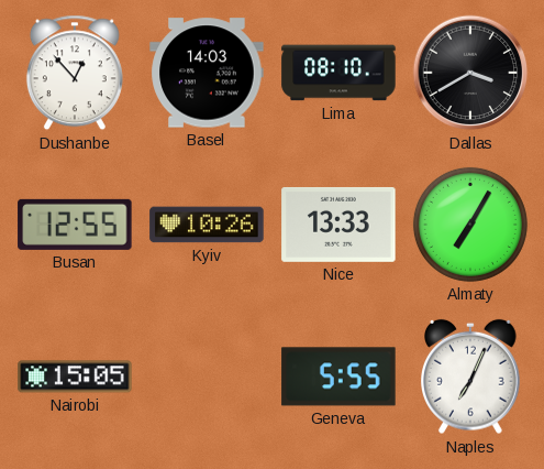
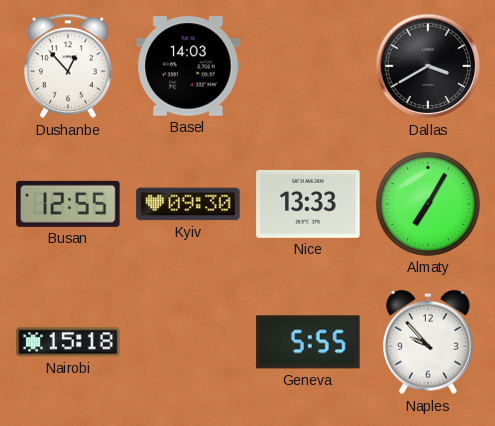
Lima: 08:10 -> none (338, 73)
Kyiv: 10:26 -> 09:30 (188, 204)
Nairobi: 15:05 -> 15:18 (68, 342)
Naples: 7:04 -> 9:53 (429, 342)
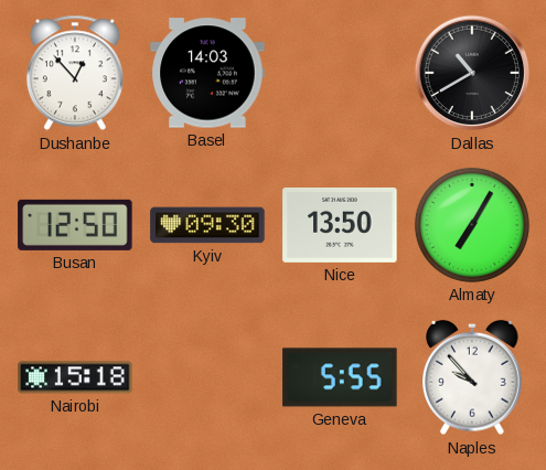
Dallas: 3:40 -> 10:40 (472, 73)
Busan: 12:55 -> 12:50 (75, 225)
Nice: 13:33 -> 13:50 (340, 225)
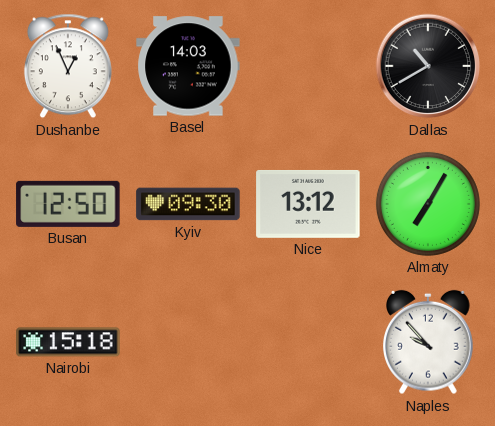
Dushanbe: 12:53 -> 12:56 (68, 66)
Nice: 13:50 -> 13:12 (308, 204)
Geneva: 5:55 -> none (340, 377)
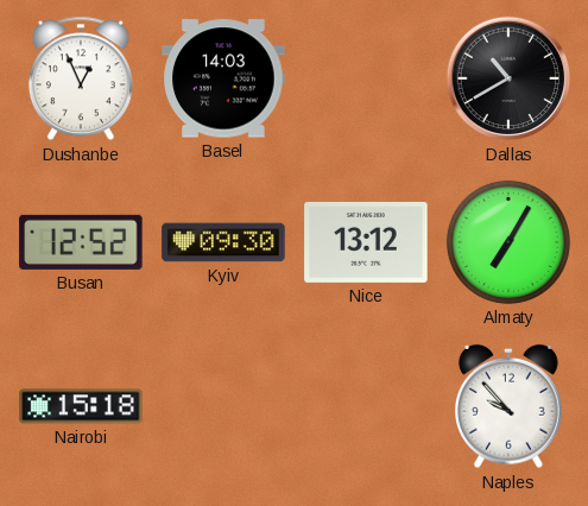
Busan: 12:50 -> 12:52 (81, 242)
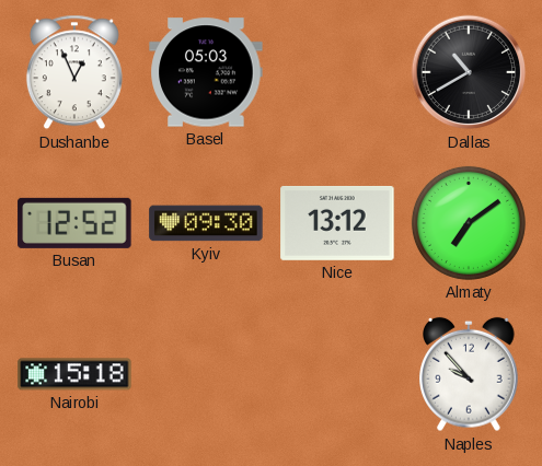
Basel: 14:03 -> 05:03 (206, 72)
Almaty: 7:05 -> 7:09 (469, 223)
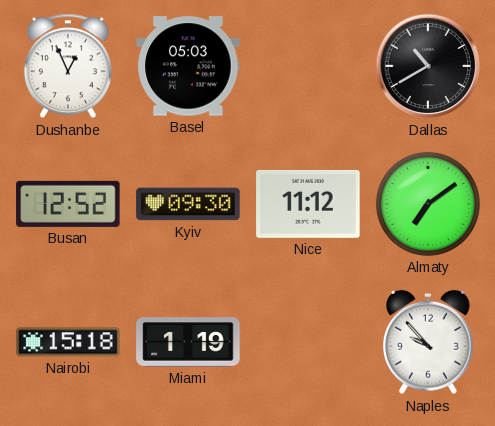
Nice: 13:12 -> 11:12 (308, 204)
Miami: none -> 1:19 (188, 342)
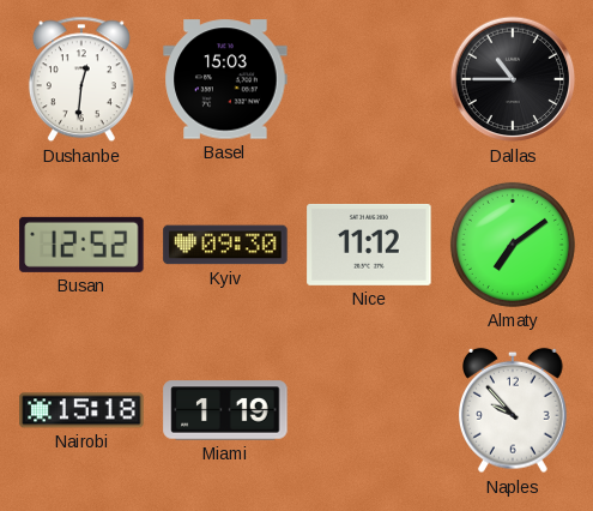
Dushanbe: 12:56 -> 12:31 (81, 79)
Basel: 05:03 -> 15:03 (225, 79)
Dallas: 10:40 -> 10:45 (513, 79)
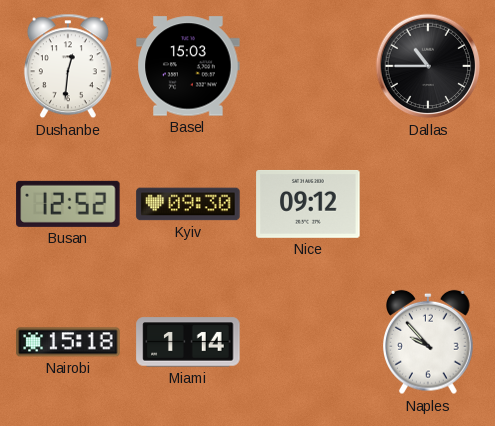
Nice: 11:12 -> 09:12 (308, 204)
Almaty: 7:09 -> none (513, 245)
Miami: 1:19 -> 1:14 (188, 342)
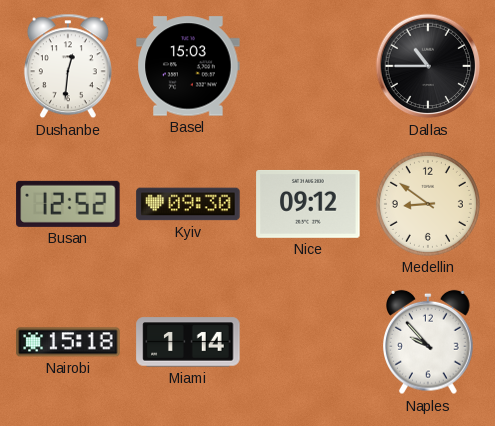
Medellin: none -> 8:51 (428, 204)
